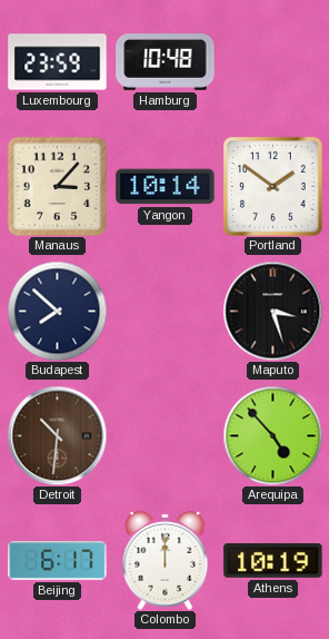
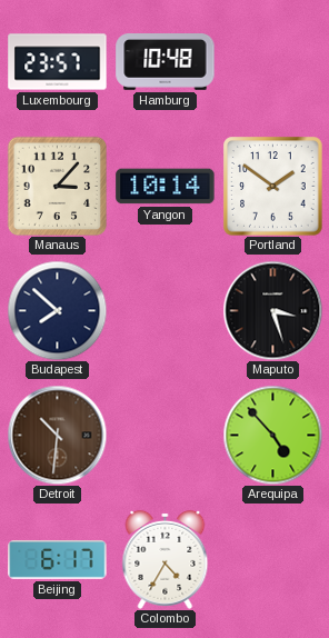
Luxembourg: 23:59 -> 23:57 (58, 62)
Colombo: 12:00 -> 4:35 (166, 559)
Athens: 10:19 -> none (273, 561)
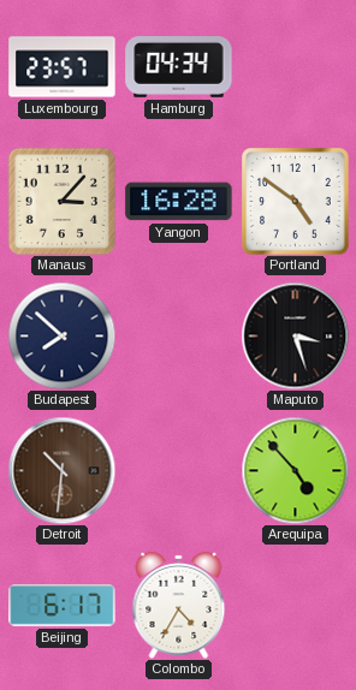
Hamburg: 10:48 -> 04:34 (179, 67)
Yangon: 10:14 -> 16:28 (179, 202)
Portland: 1:51 -> 4:51 (296, 202)
